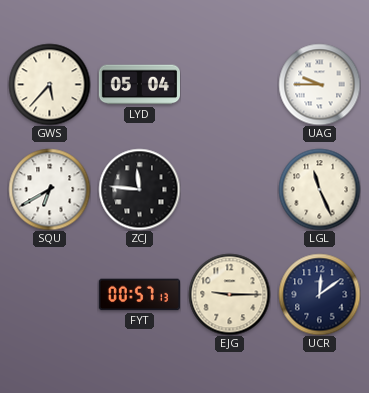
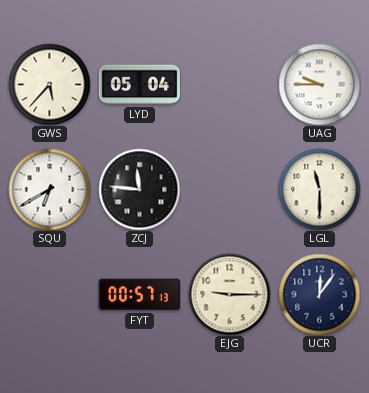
LGL: 11:26 -> 11:30 (319, 189)
UCR: 12:09 -> 12:06 (319, 294)
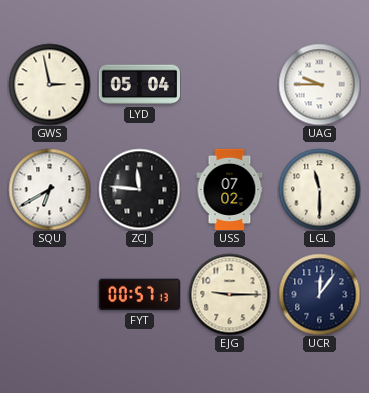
GWS: 5:37 -> 2:58 (49, 84)
USS: none -> 07:02 (230, 189)
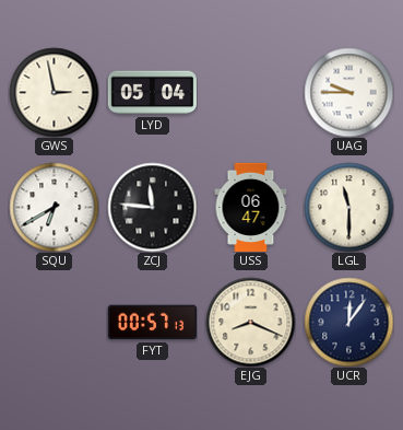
USS: 07:02 -> 06:47 (251, 207)
EJG: 9:15 -> 8:19 (250, 322)
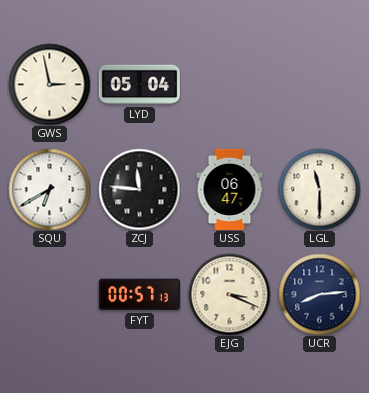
UAG: 9:45 -> none (348, 92)
EJG: 8:19 -> 3:19 (229, 294)
UCR: 12:06 -> 8:14 (319, 294)
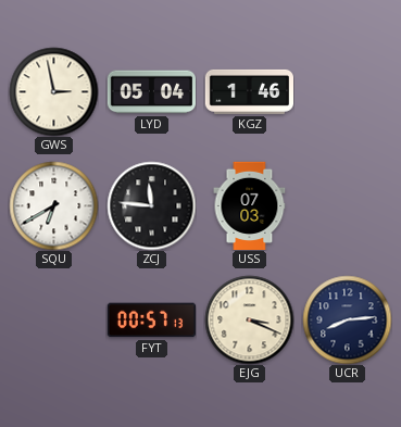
KGZ: none -> 1:46 (249, 91)
USS: 06:47 -> 07:03 (250, 205)
LGL: 11:30 -> none (319, 189)
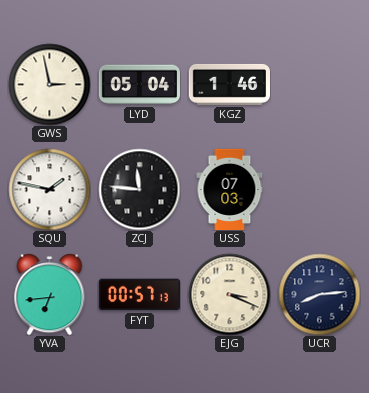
SQU: 6:40 -> 1:47 (49, 189)
YVA: none -> 6:44 (50, 294)
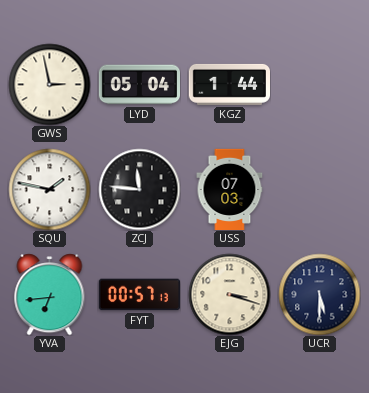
KGZ: 1:46 -> 1:44 (229, 84)
EJG: 3:19 -> 3:18 (229, 294)
UCR: 8:14 -> 5:30 (319, 294)
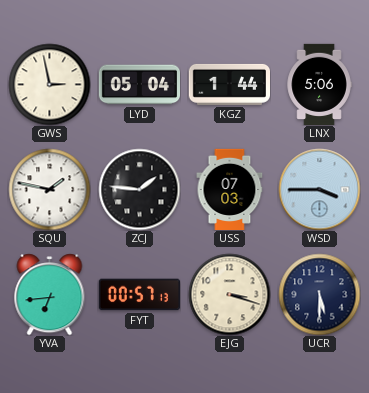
LNX: none -> 5:06 (319, 84)
ZCJ: 11:46 -> 1:46 (139, 189)
WSD: none -> 3:45 (319, 189)
